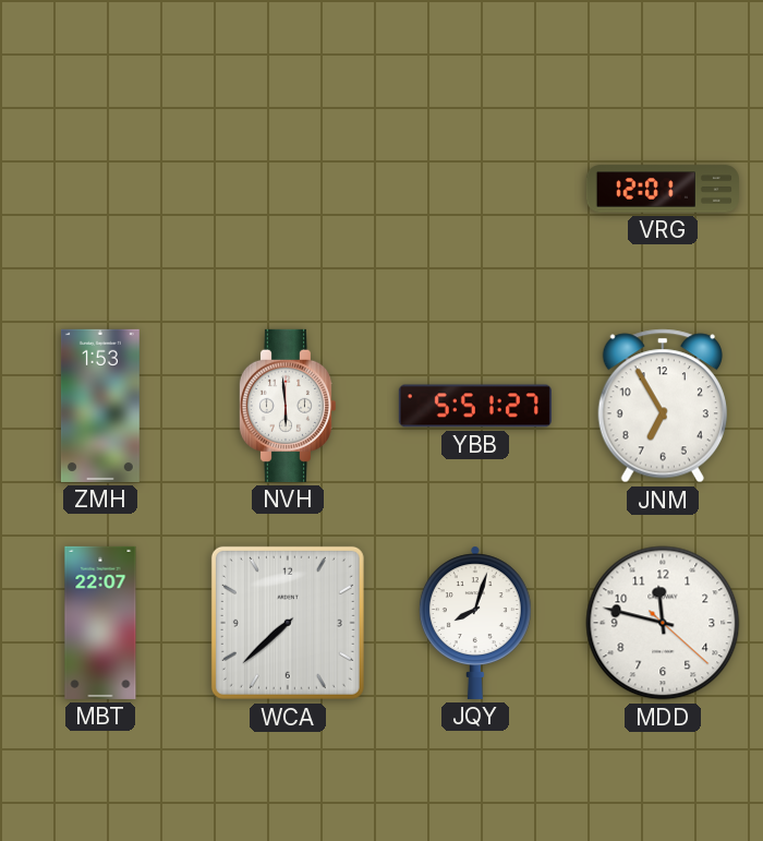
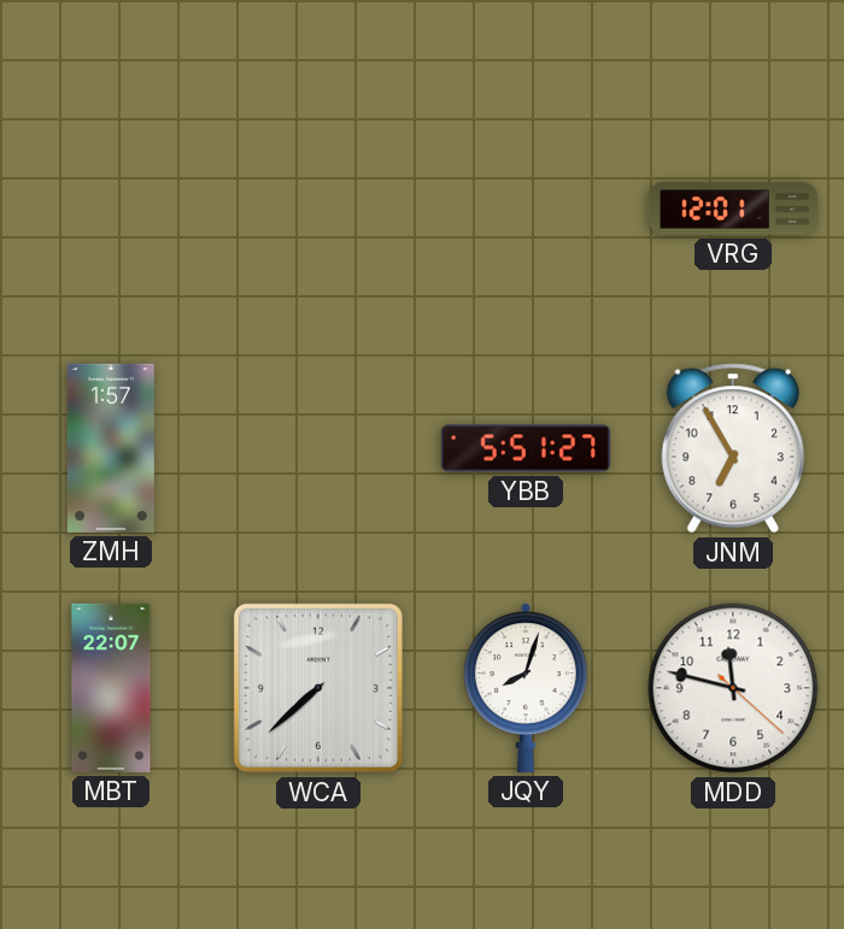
ZMH: 1:53 -> 1:57 (111, 448)
NVH: 5:59 -> none (287, 406)
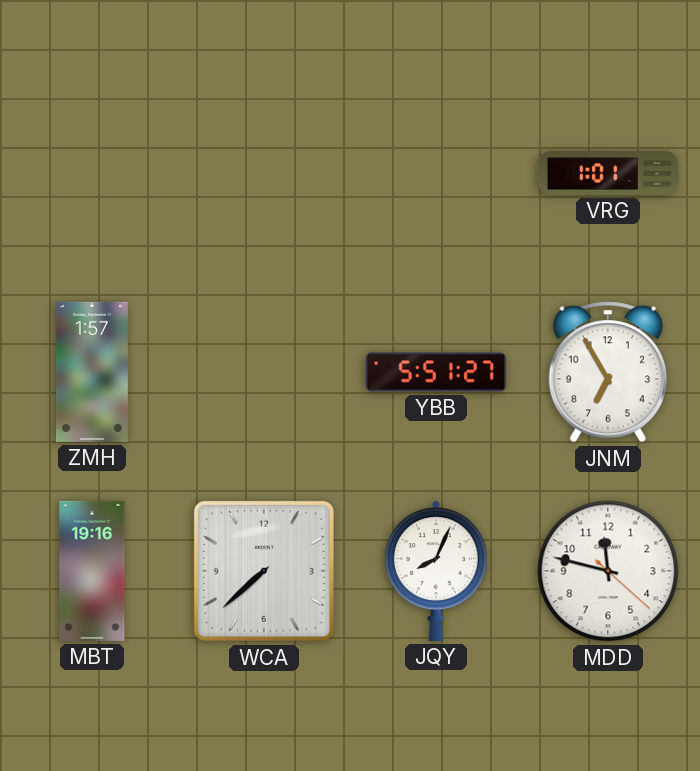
VRG: 12:01 -> 1:01 (608, 173)
MBT: 22:07 -> 19:16 (92, 571)
JQY: 8:03 -> 8:04 (436, 571)
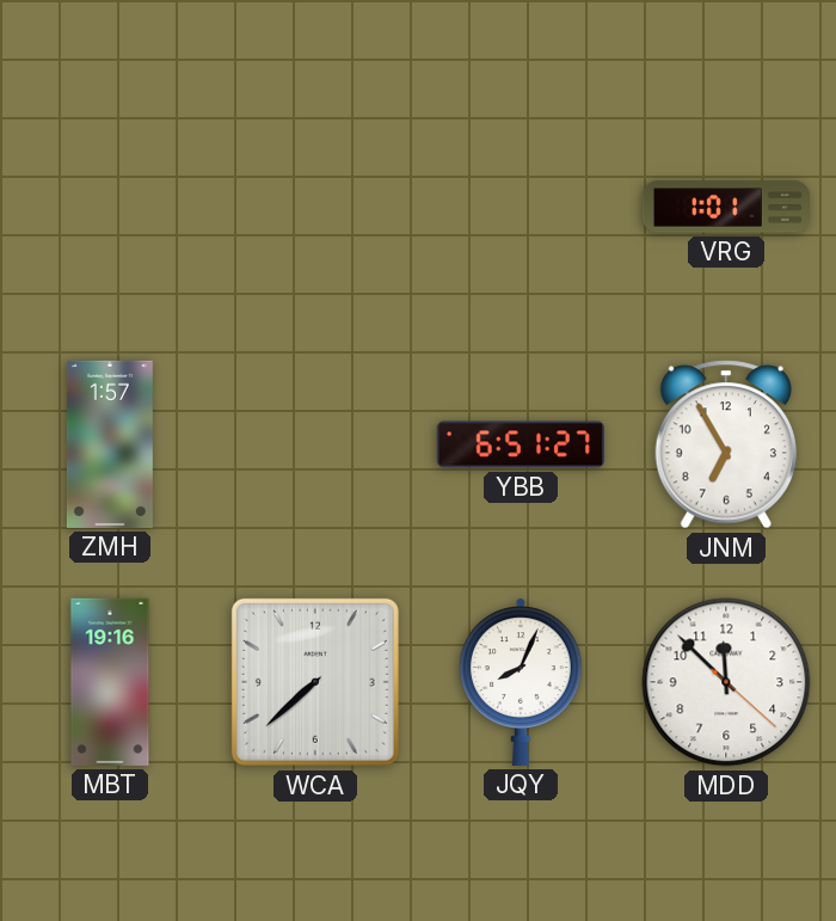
YBB: 5:51 -> 6:51 (521, 444)
MDD: 11:47 -> 11:52 (726, 682)
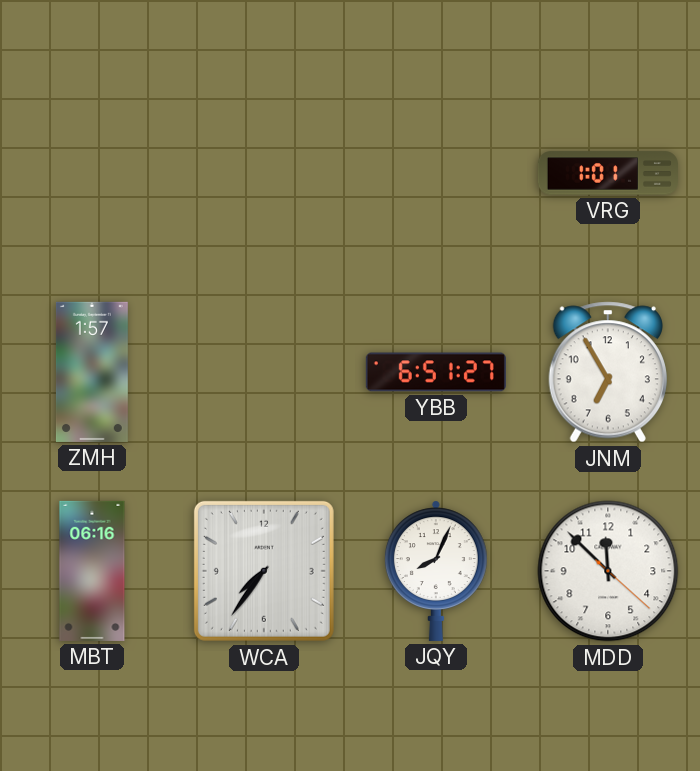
MBT: 19:16 -> 06:16 (92, 571)
WCA: 7:38 -> 7:36 (264, 571)
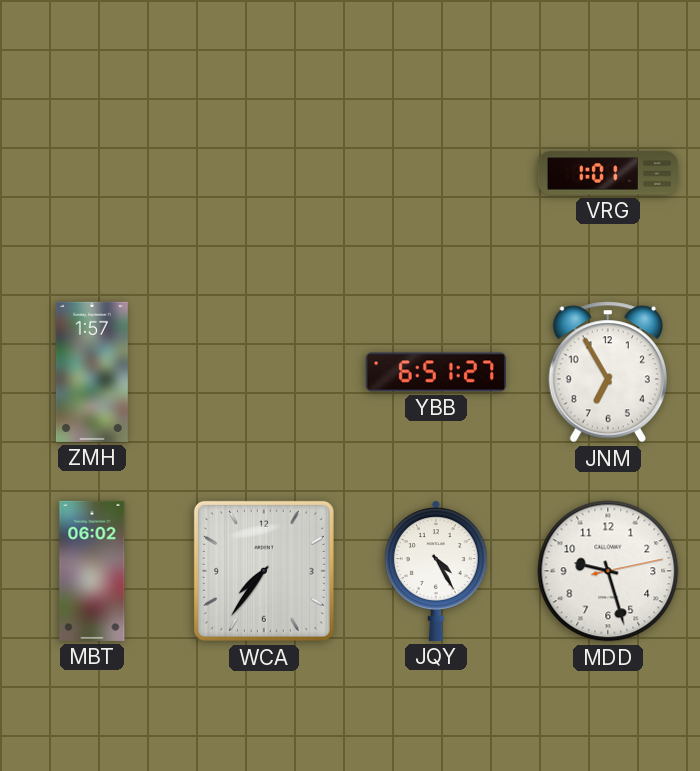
MBT: 06:16 -> 06:02 (92, 571)
JQY: 8:04 -> 4:25 (436, 571)
MDD: 11:52 -> 9:27 (608, 571)
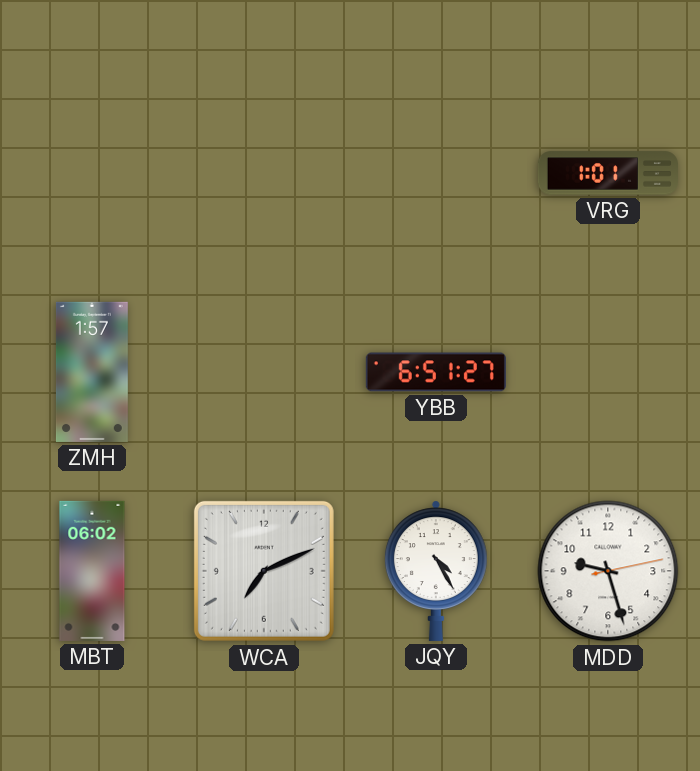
JNM: 6:55 -> none (608, 372)
WCA: 7:36 -> 7:11 (264, 571)
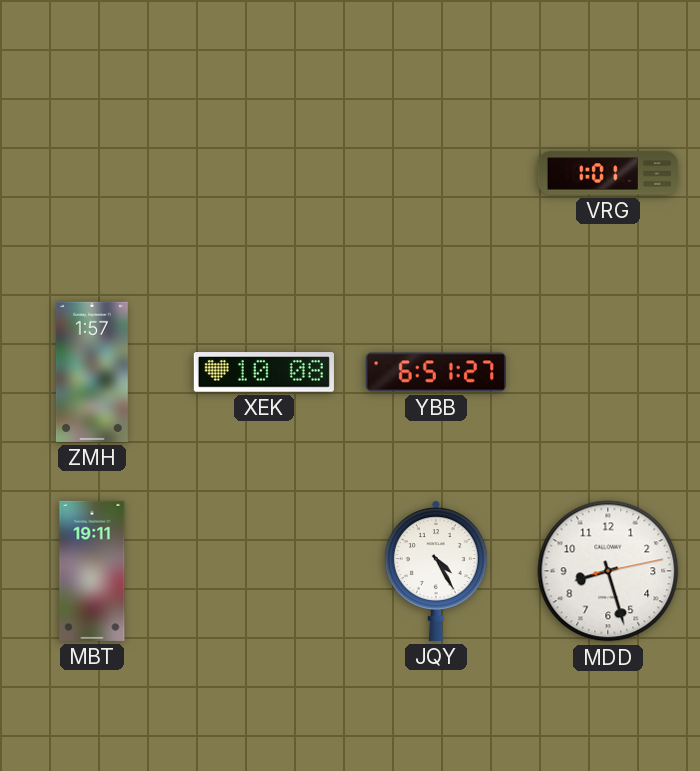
XEK: none -> 10:08 (264, 372)
MBT: 06:02 -> 19:11 (92, 571)
WCA: 7:11 -> none (264, 571)
MDD: 9:27 -> 8:27 (608, 571)
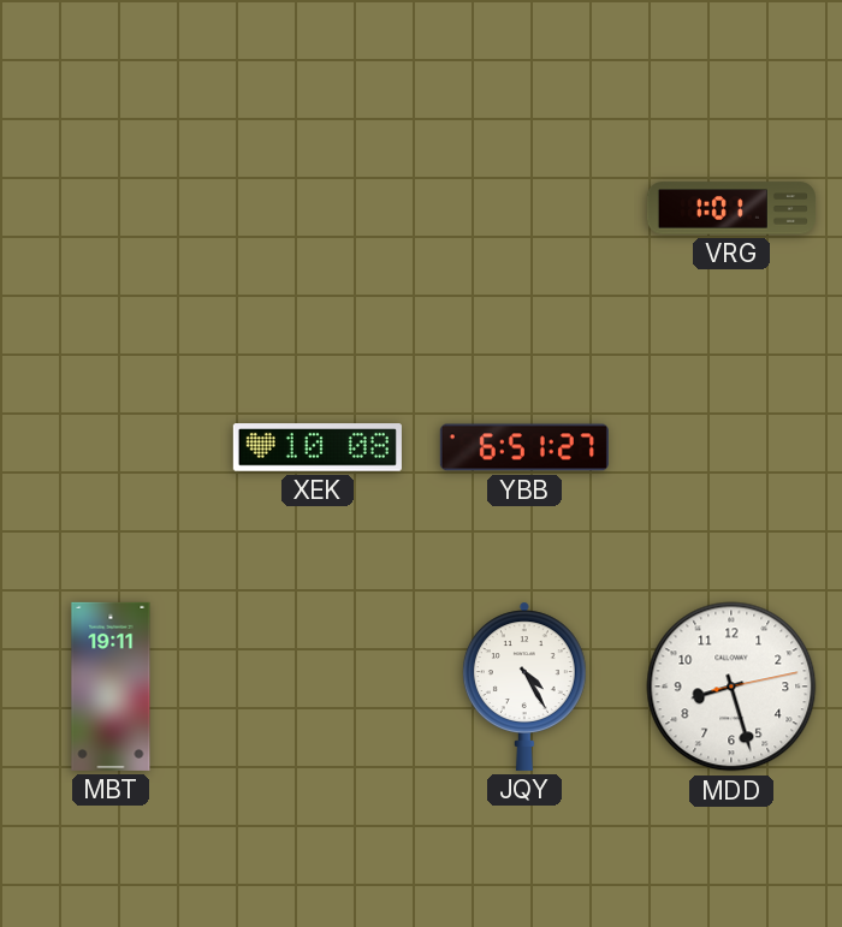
ZMH: 1:57 -> none (92, 372)
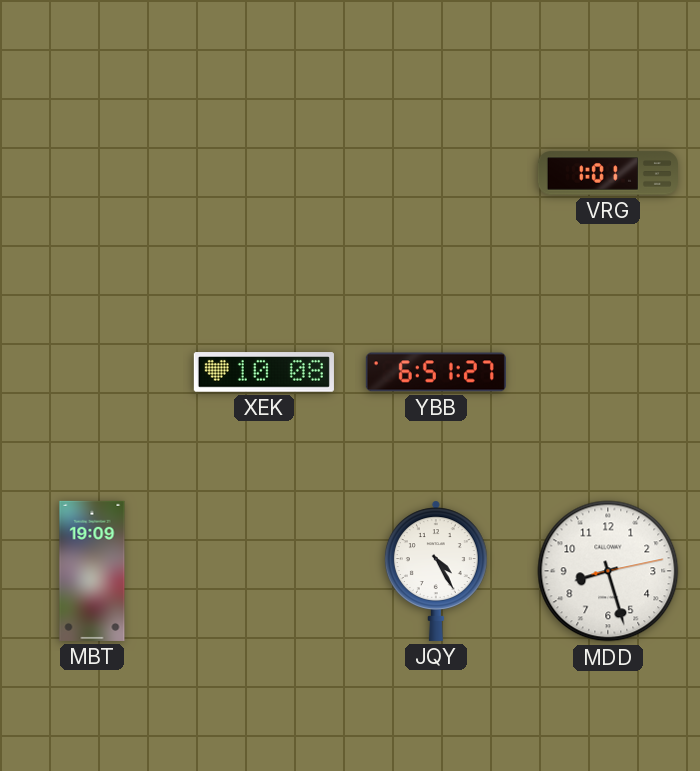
MBT: 19:11 -> 19:09 (92, 571)
